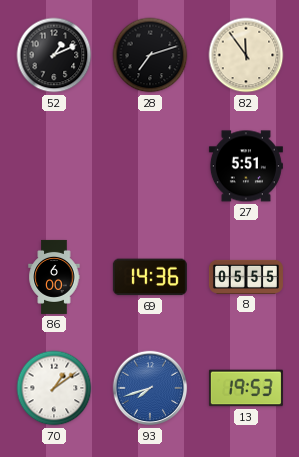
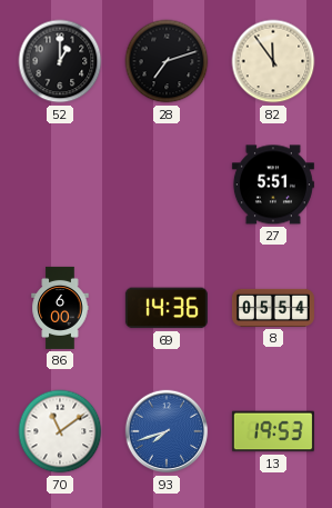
52: 1:11 -> 1:00 (60, 61)
8: 05:55 -> 05:54 (273, 308)
70: 1:09 -> 11:09 (60, 431)
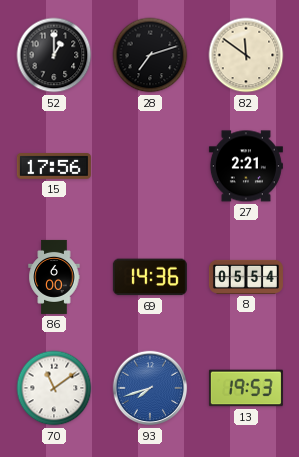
82: 11:54 -> 11:51 (246, 55)
15: none -> 17:56 (54, 167)
27: 5:51 -> 2:21 (246, 166)
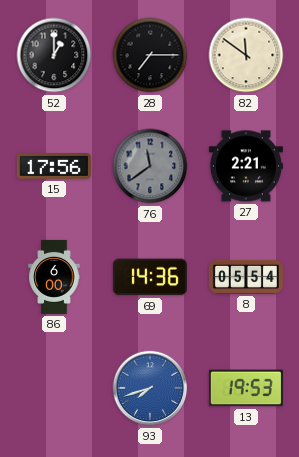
28: 7:12 -> 7:15 (150, 55)
76: none -> 11:39 (150, 166)
70: 11:09 -> none (54, 388)
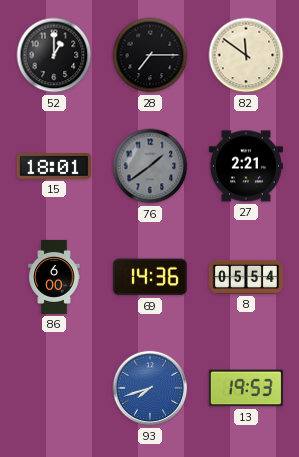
15: 17:56 -> 18:01 (54, 167)
76: 11:39 -> 1:39 (150, 166)
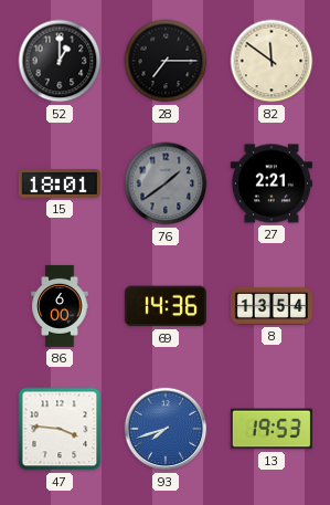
8: 05:54 -> 13:54 (272, 306)
47: none -> 3:46 (60, 429)
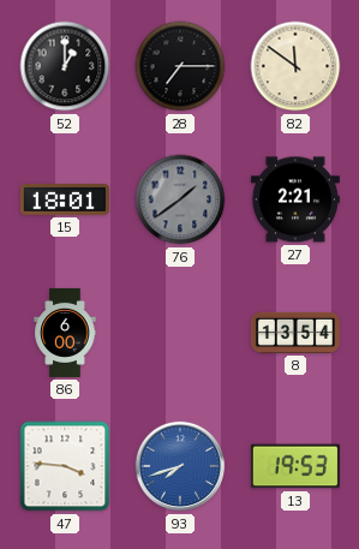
69: 14:36 -> none (166, 306)
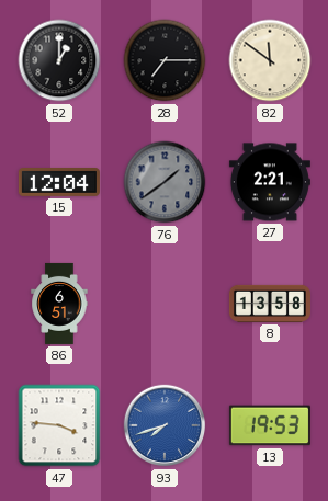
15: 18:01 -> 12:04 (59, 183)
86: 6:00 -> 6:51 (59, 304)
8: 13:54 -> 13:58 (270, 304)
